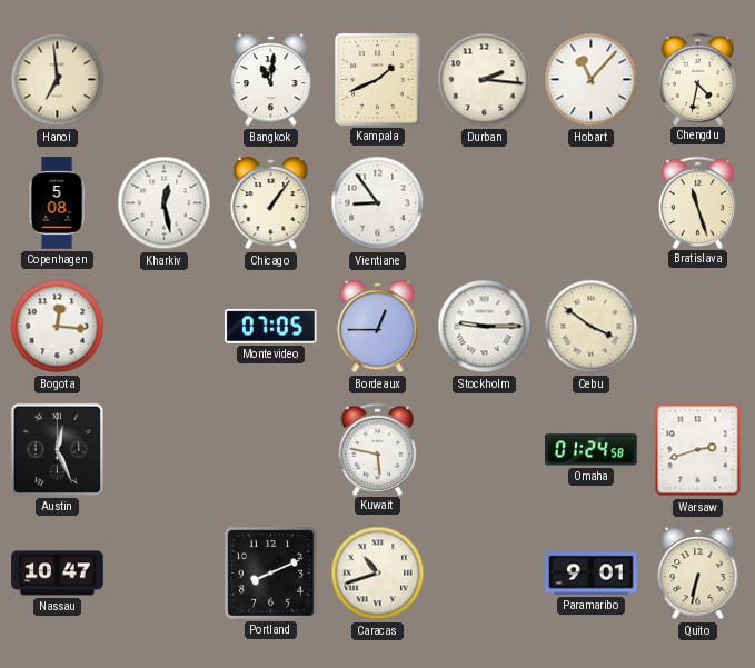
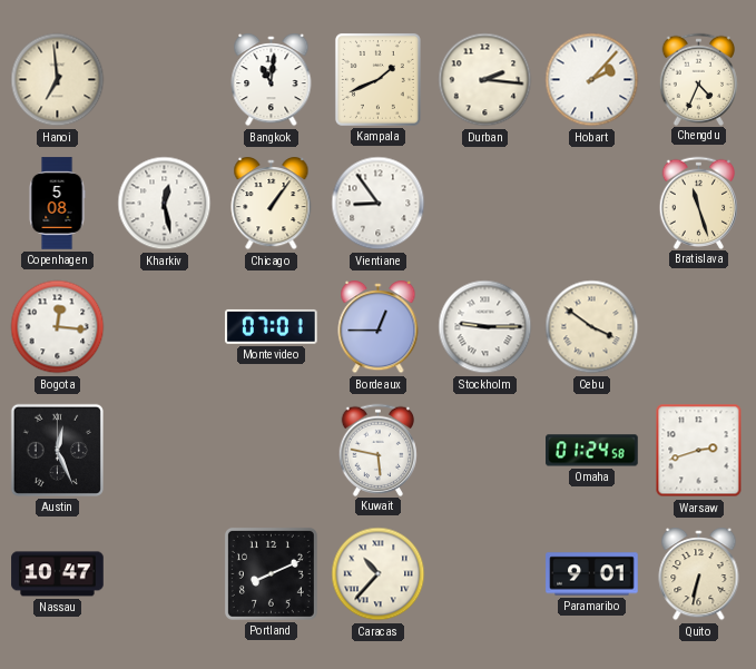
Hobart: 11:07 -> 2:07 (592, 80)
Chengdu: 4:32 -> 4:34 (699, 79)
Montevideo: 07:05 -> 07:01 (272, 326)
Caracas: 10:42 -> 10:37 (379, 574)
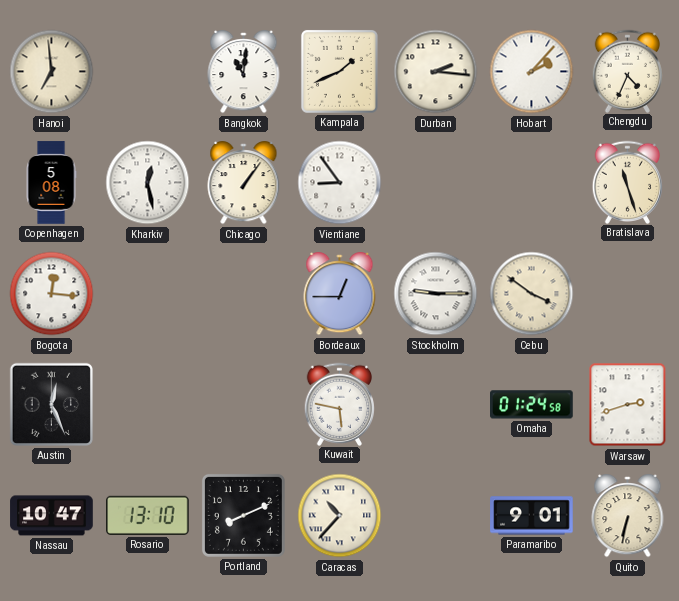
Montevideo: 07:01 -> none (272, 326)
Rosario: none -> 13:10 (148, 515)
